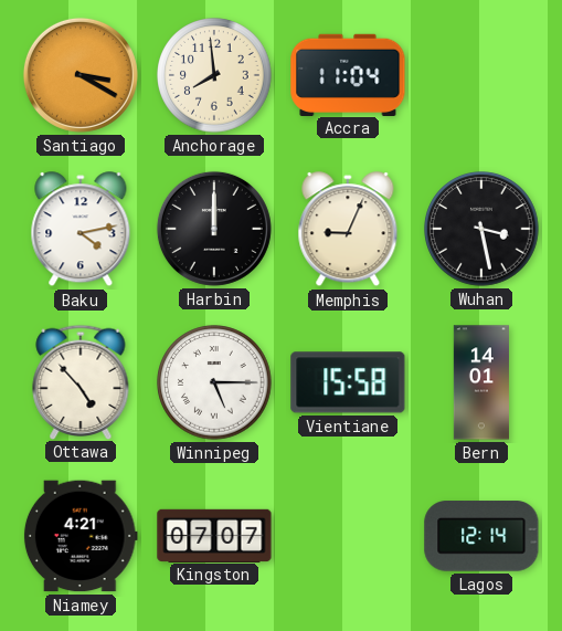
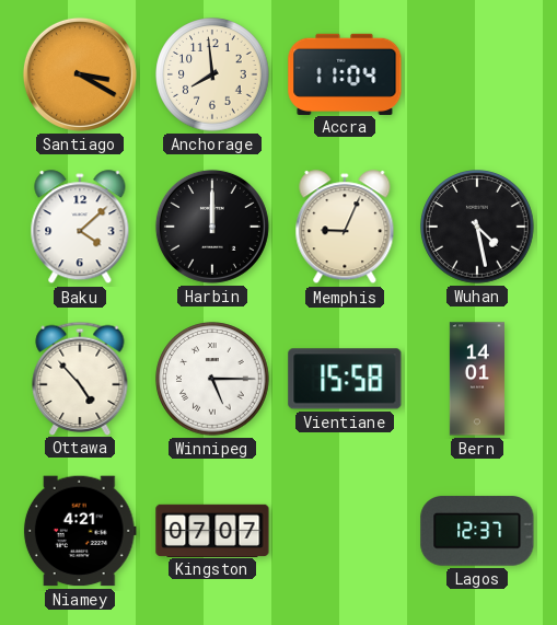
Baku: 4:13 -> 4:08 (80, 228)
Wuhan: 3:28 -> 4:28 (477, 227)
Lagos: 12:14 -> 12:37 (477, 531)
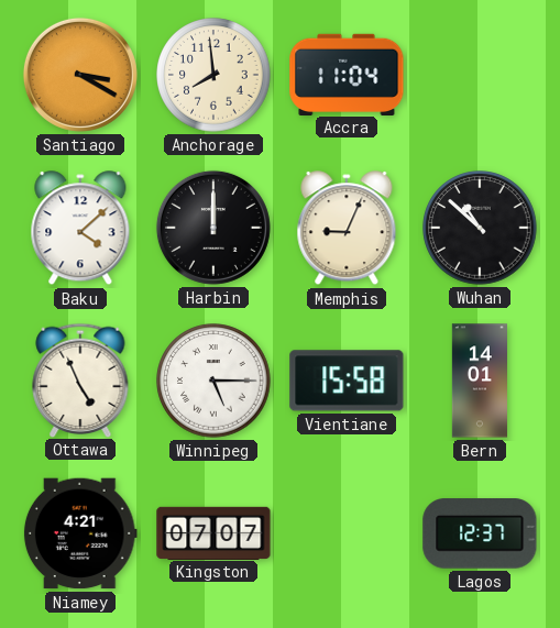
Wuhan: 4:28 -> 10:52 (480, 228)
Ottawa: 4:53 -> 4:56 (80, 379)
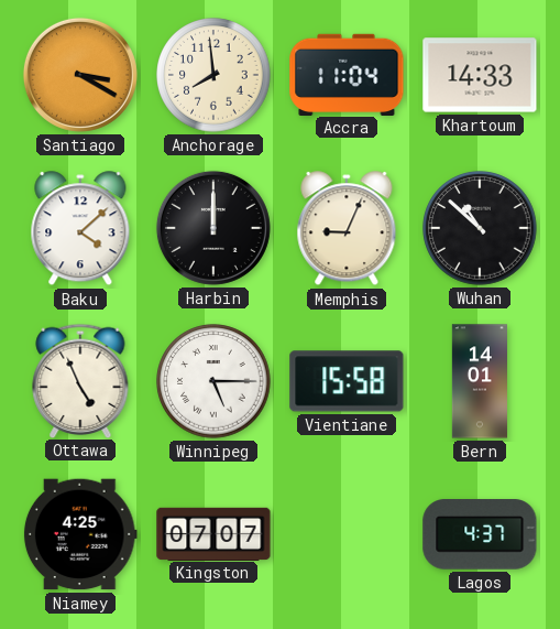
Khartoum: none -> 14:33 (480, 75)
Niamey: 4:21 -> 4:25 (80, 534)
Lagos: 12:37 -> 4:37 (480, 534)
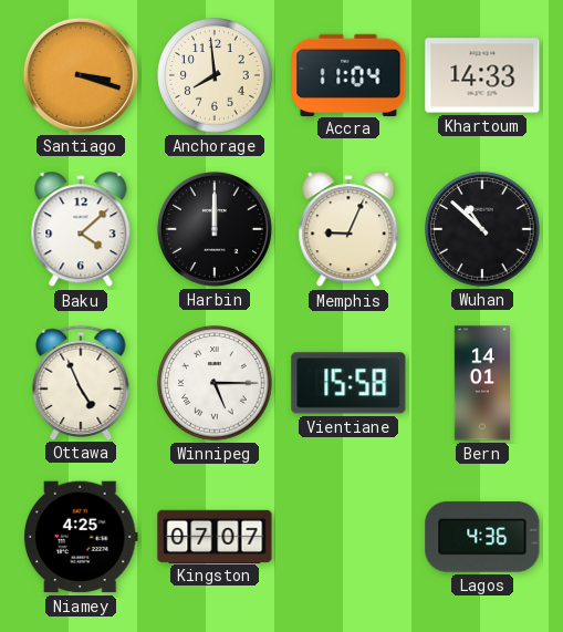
Santiago: 3:20 -> 3:18 (81, 75)
Lagos: 4:37 -> 4:36 (482, 537)
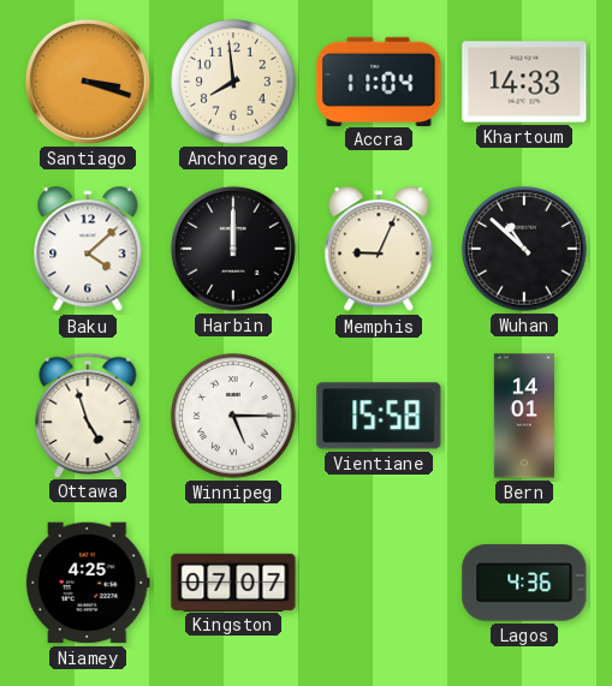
Ottawa: 4:56 -> 4:57 (88, 414)
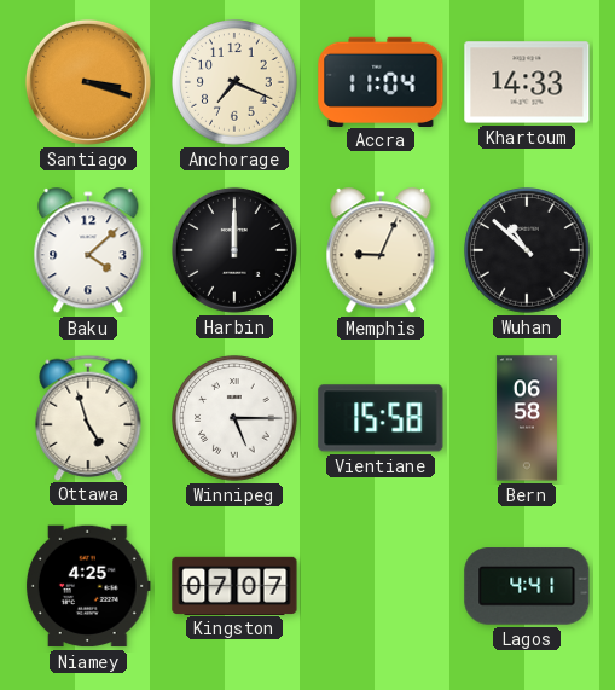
Anchorage: 7:59 -> 7:19 (234, 82)
Bern: 14:01 -> 06:58 (527, 418)
Lagos: 4:36 -> 4:41 (527, 586)
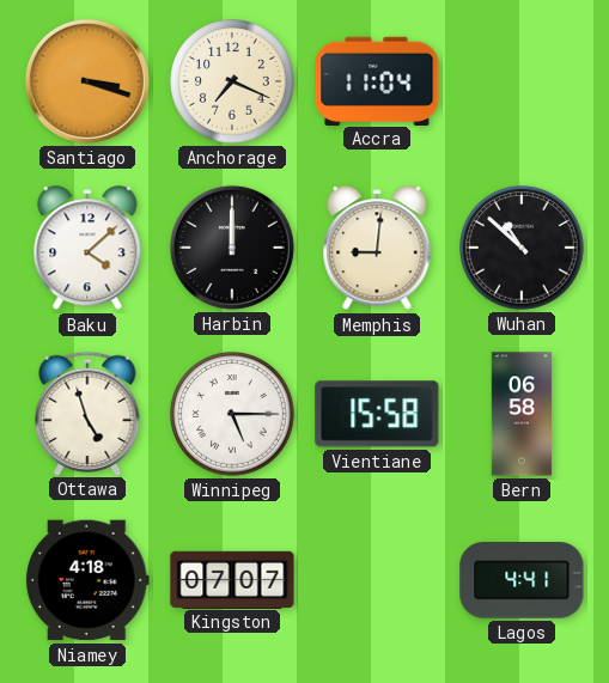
Khartoum: 14:33 -> none (527, 82)
Memphis: 9:04 -> 9:01 (377, 249)
Niamey: 4:25 -> 4:18 (87, 580)
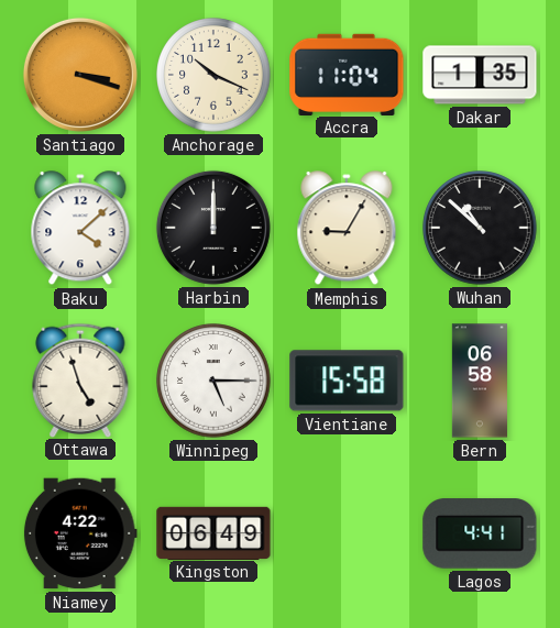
Anchorage: 7:19 -> 10:19 (213, 75)
Dakar: none -> 1:35 (480, 75)
Memphis: 9:01 -> 9:05 (347, 229)
Niamey: 4:18 -> 4:22 (80, 533)
Kingston: 07:07 -> 06:49 (213, 532)
